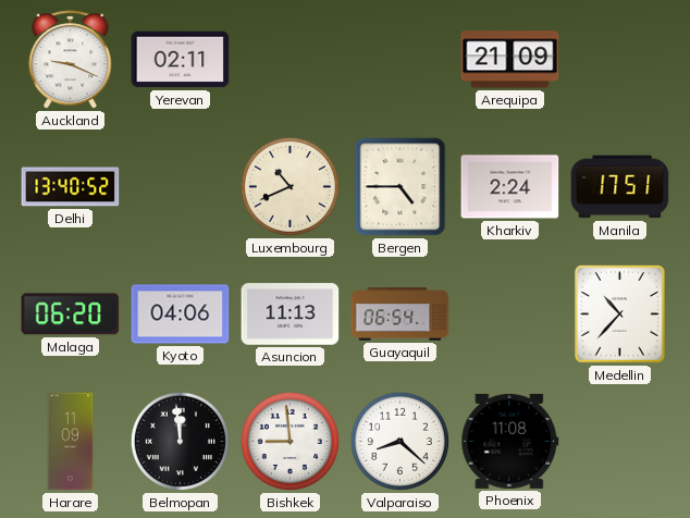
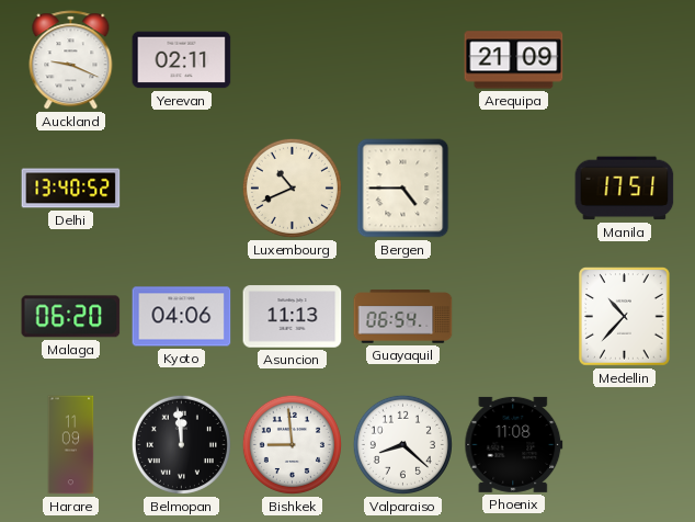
Kharkiv: 2:24 -> none (510, 187)
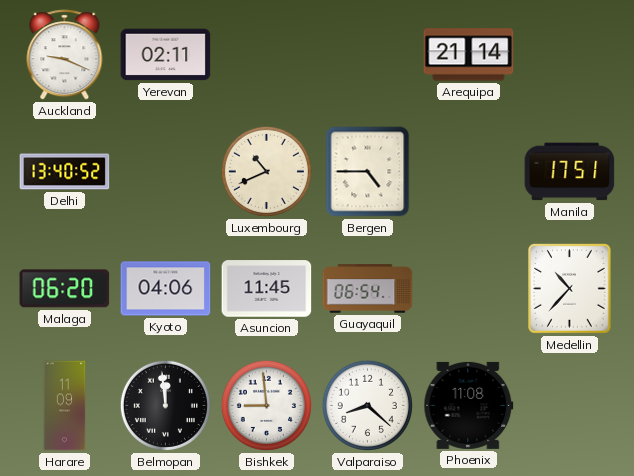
Arequipa: 21:09 -> 21:14 (469, 55)
Asuncion: 11:13 -> 11:45 (267, 289)
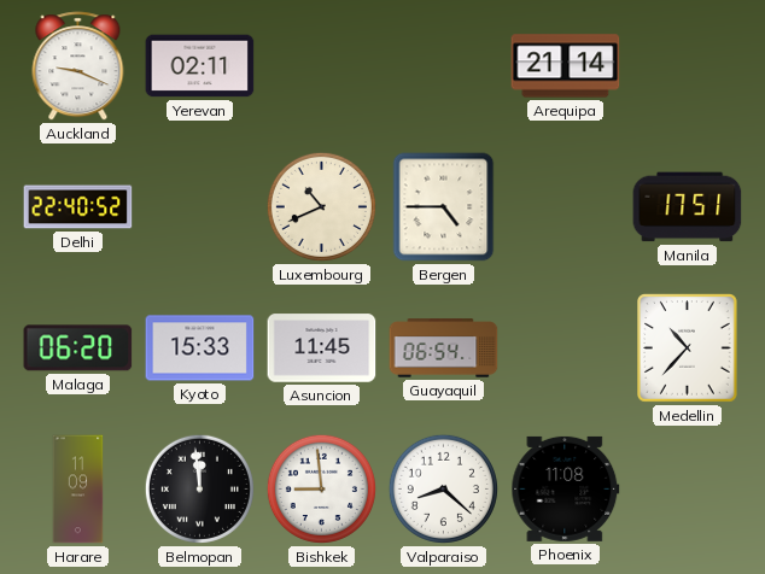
Delhi: 13:40 -> 22:40 (78, 207)
Kyoto: 04:06 -> 15:33 (200, 348)
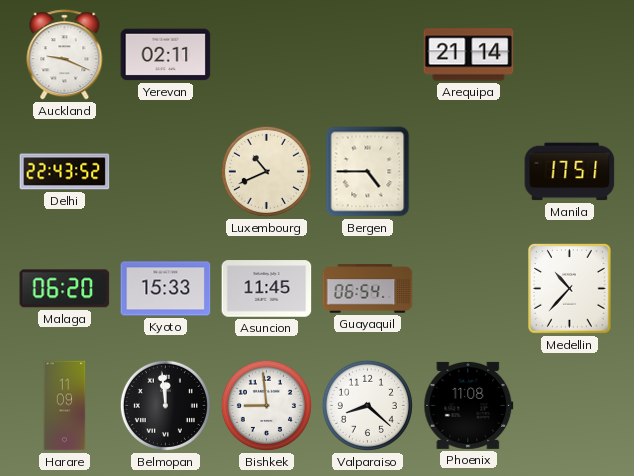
Delhi: 22:40 -> 22:43 (65, 172)
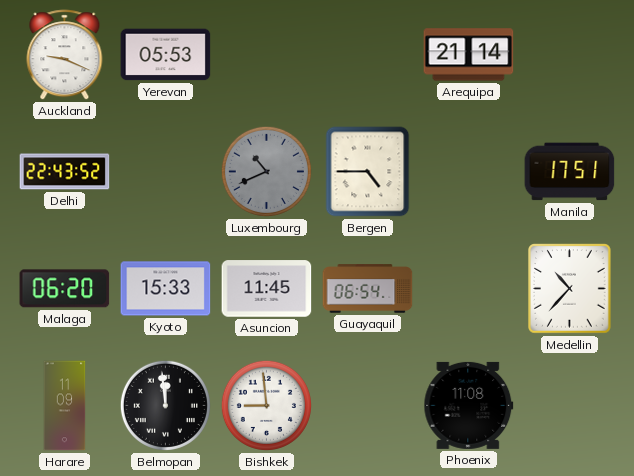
Yerevan: 02:11 -> 05:53 (166, 55)
Luxembourg dial: cream -> grey (266, 171)
Valparaiso: 8:22 -> none (367, 405)
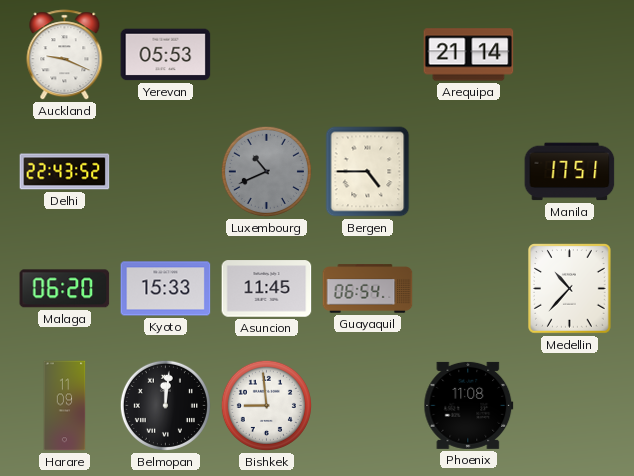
Belmopan: 11:59 -> 12:01 (165, 405)
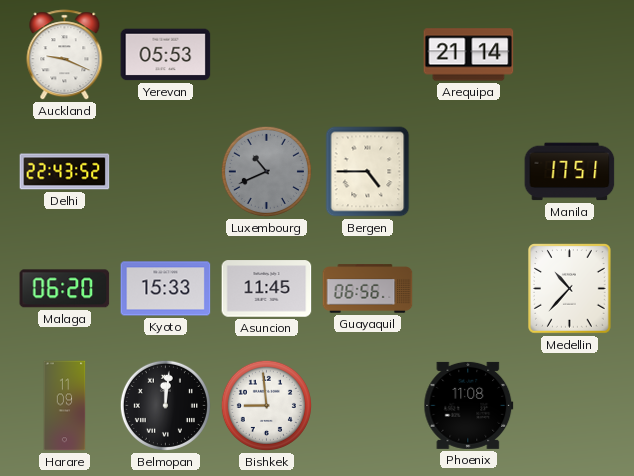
Guayaquil: 06:54 -> 06:56 (368, 289)
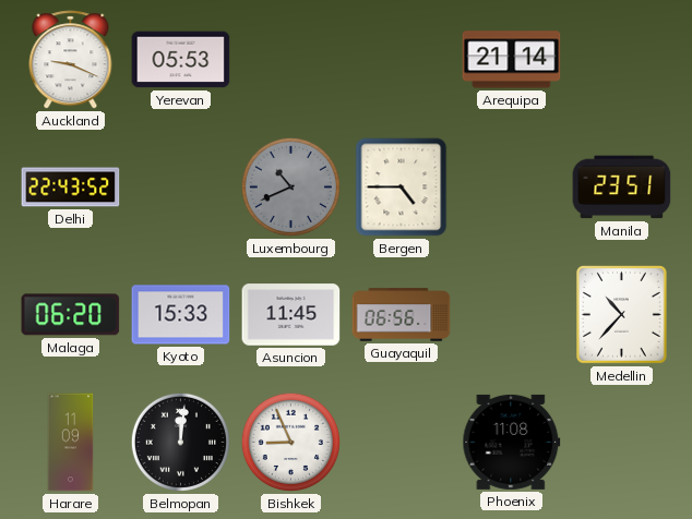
Manila: 17:51 -> 23:51 (622, 188)
Bishkek: 8:59 -> 8:56 (290, 442)
